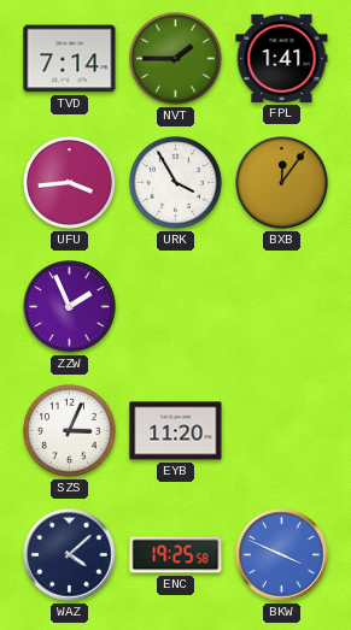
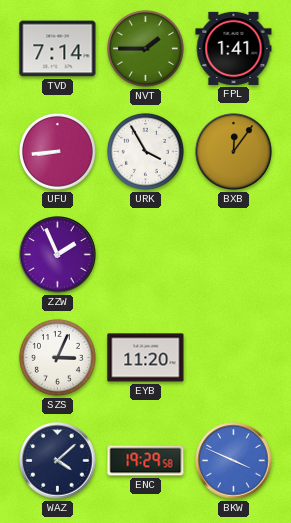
UFU: 3:44 -> 8:44 (57, 151)
ENC: 19:25 -> 19:29 (146, 461)
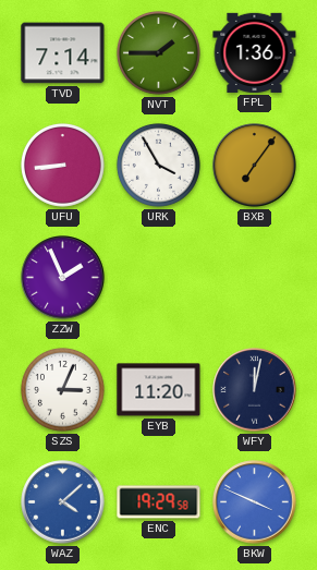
FPL: 1:41 -> 1:36 (255, 52)
BXB: 12:06 -> 7:06 (255, 166)
WFY: none -> 12:02 (255, 390)
WAZ dial: navy -> blue (63, 502)
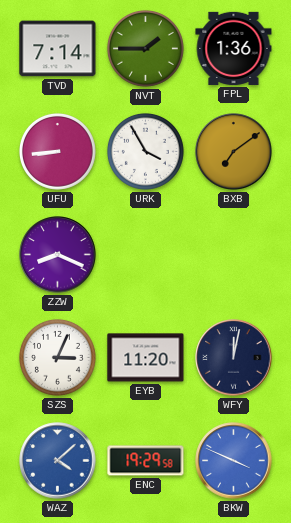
BXB: 7:06 -> 7:09 (234, 152)
ZZW: 1:56 -> 8:19 (58, 255)
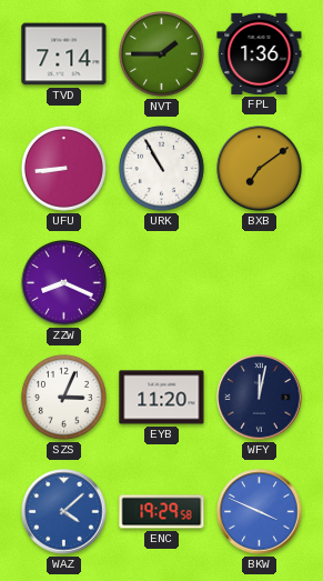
URK: 3:55 -> 10:55 (161, 168)
